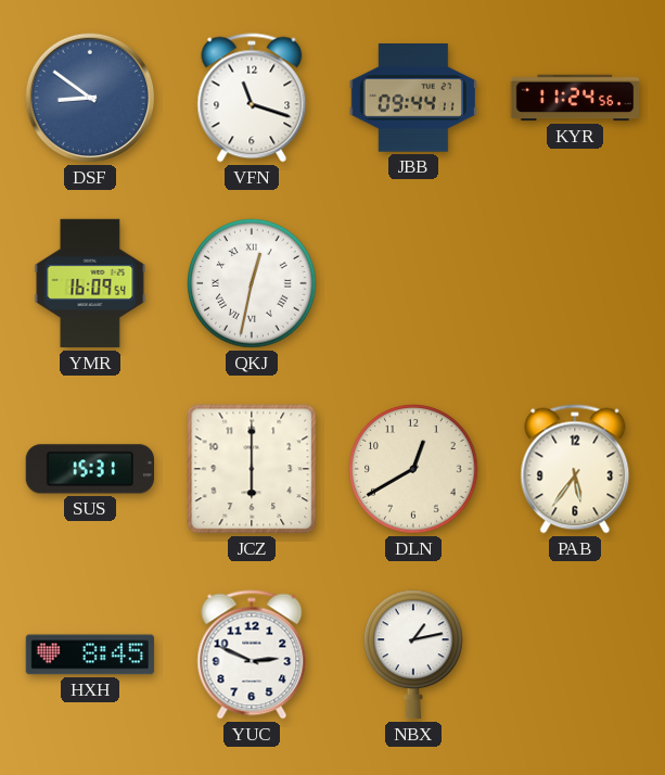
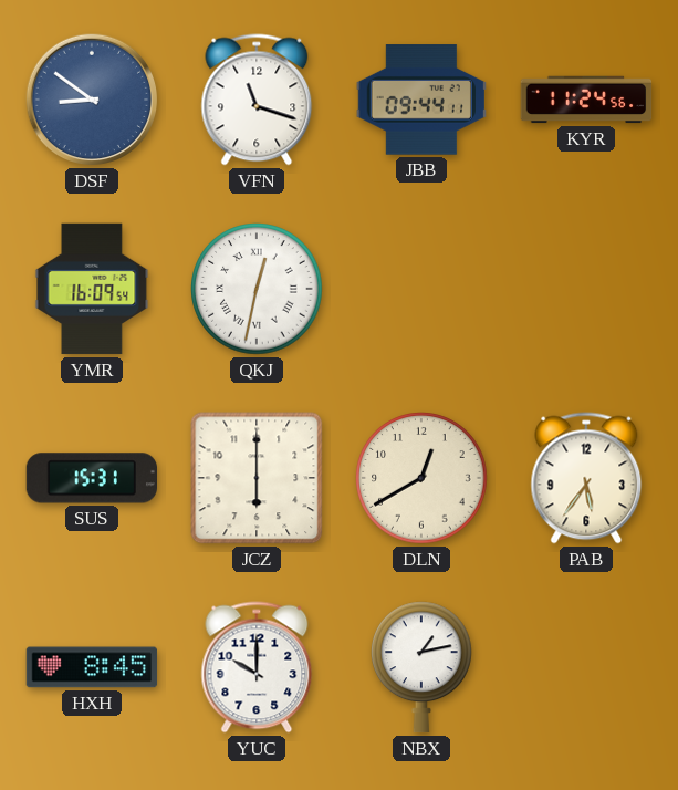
YUC: 2:49 -> 10:00 (257, 667)
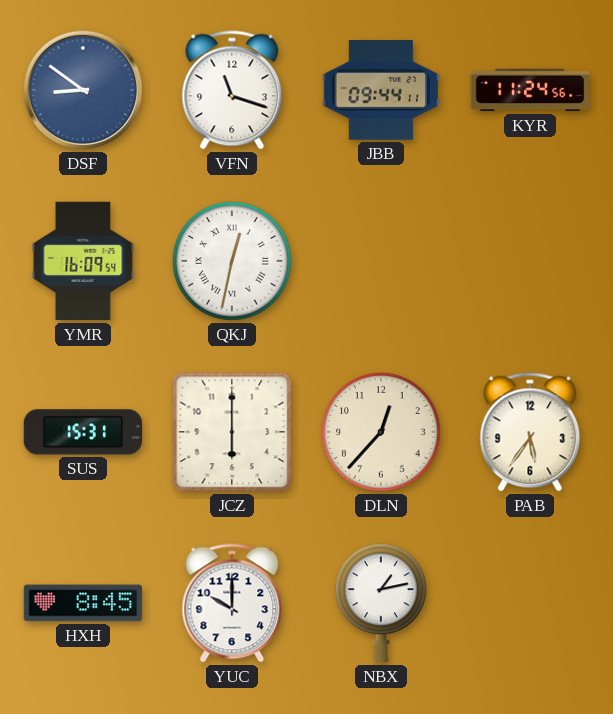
DLN: 12:40 -> 12:37 (381, 432)
